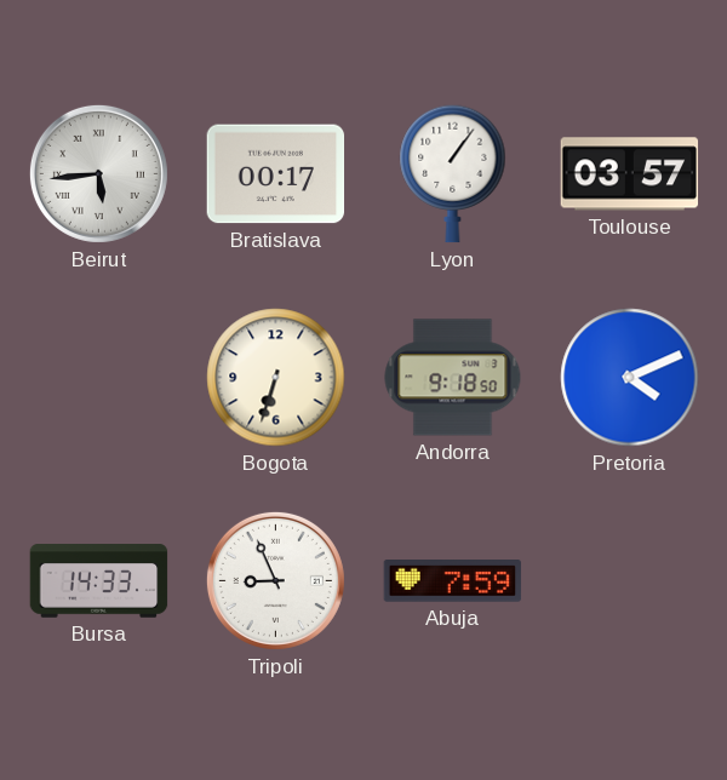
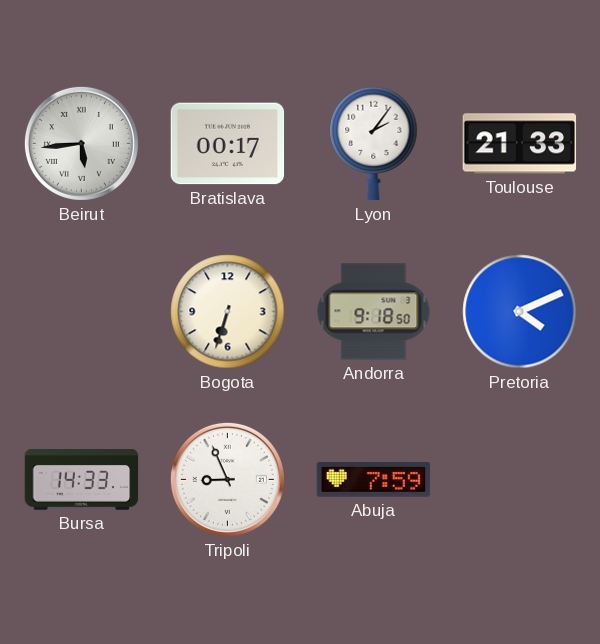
Lyon: 1:06 -> 2:06 (374, 144)
Toulouse: 03:57 -> 21:33 (520, 144)
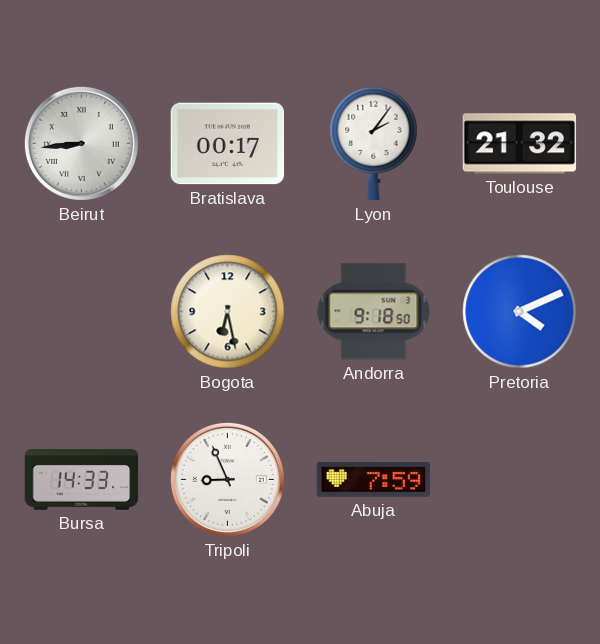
Beirut: 5:44 -> 8:44 (81, 143)
Toulouse: 21:33 -> 21:32 (520, 144)
Bogota: 6:33 -> 6:28 (228, 312)
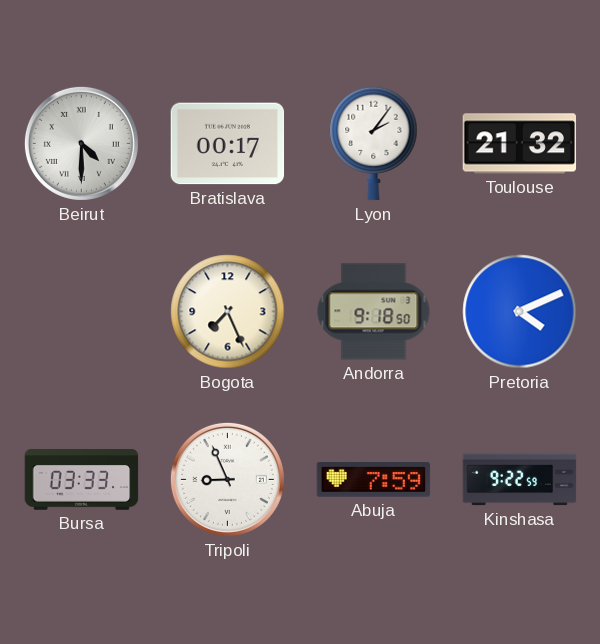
Beirut: 8:44 -> 4:30 (81, 143)
Bogota: 6:28 -> 7:26 (228, 312)
Bursa: 14:33 -> 03:33 (82, 480)
Kinshasa: none -> 9:22 (520, 480)
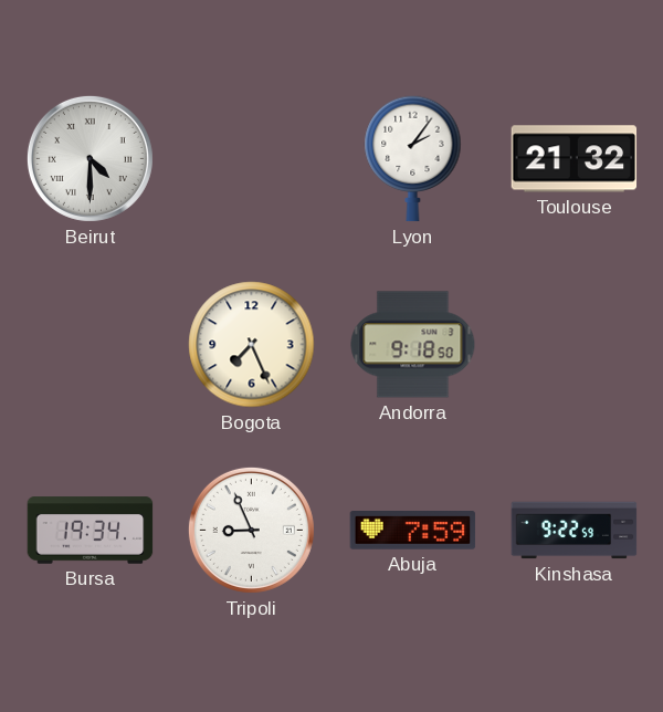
Bratislava: 00:17 -> none (228, 144)
Pretoria: 4:11 -> none (520, 312)
Bursa: 03:33 -> 19:34 (91, 531)
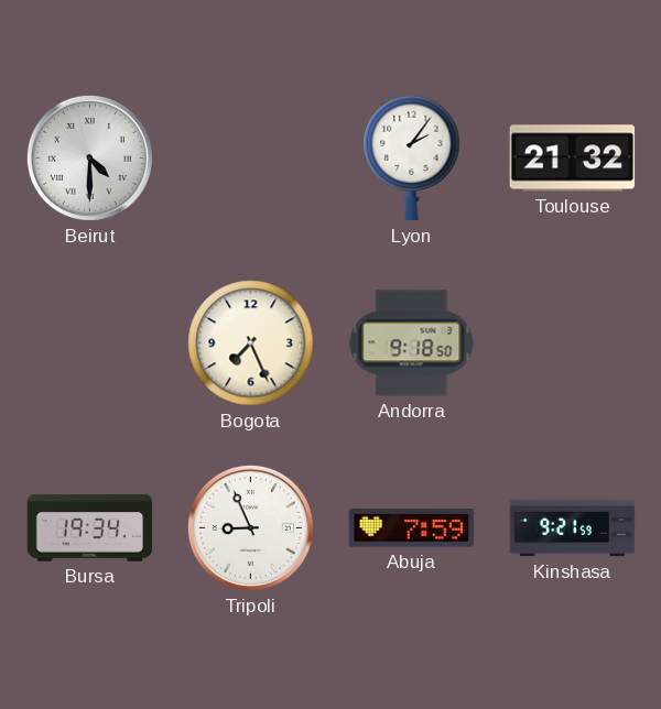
Kinshasa: 9:22 -> 9:21 (573, 528)
